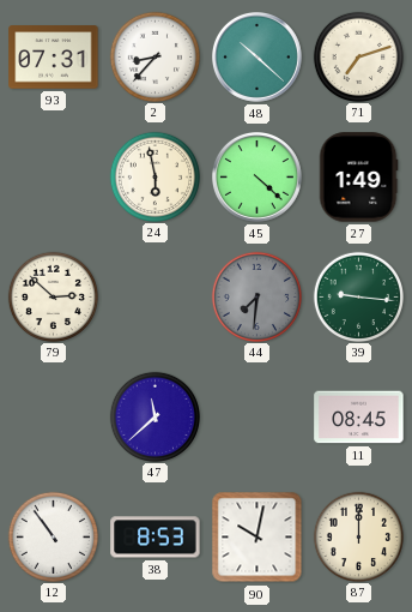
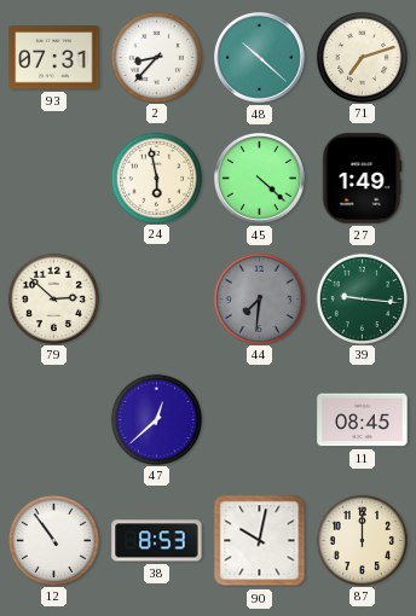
47: 11:38 -> 12:38 (156, 419)
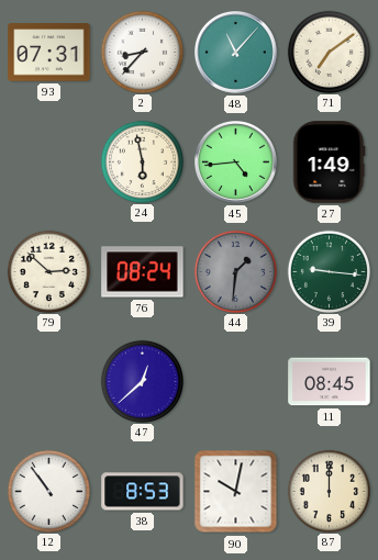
48: 10:22 -> 11:07 (236, 53)
71: 7:12 -> 7:09 (329, 52)
45: 4:22 -> 4:44 (236, 163)
76: none -> 08:24 (143, 272)
44: 7:31 -> 1:31 (235, 271)
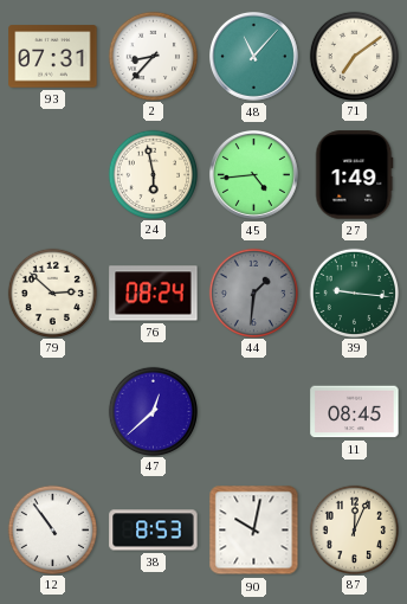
87: 12:00 -> 12:04 (354, 529)
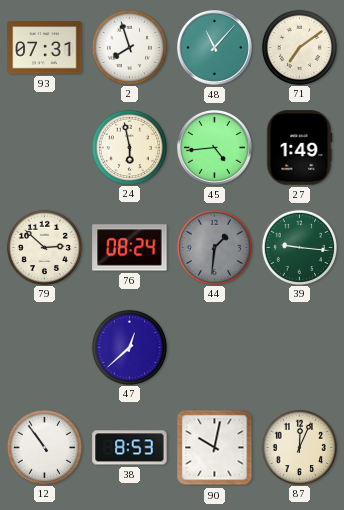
2: 8:37 -> 7:57 (129, 47)
11: 08:45 -> none (355, 412)
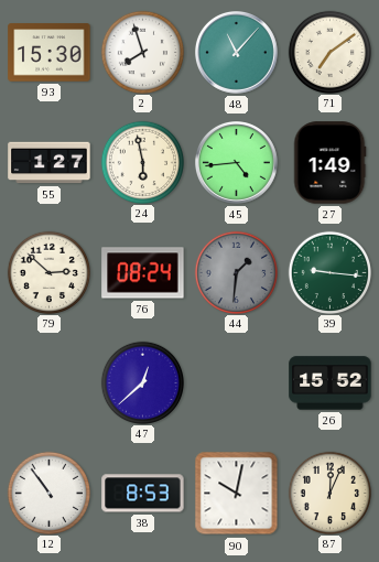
93: 07:31 -> 15:30 (50, 53)
55: none -> 1:27 (50, 163)
26: none -> 15:52 (331, 383)
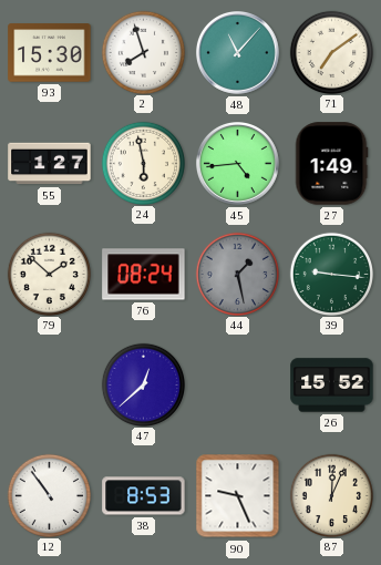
79: 2:52 -> 1:52 (49, 274)
44: 1:31 -> 1:28 (237, 274)
90: 10:02 -> 9:26 (238, 496)
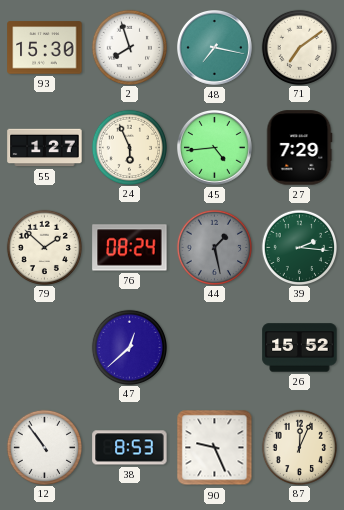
48: 11:07 -> 7:17 (215, 48)
24: 5:58 -> 5:56 (129, 147)
27: 1:49 -> 7:29 (299, 148)
39: 9:16 -> 2:16 (299, 247)
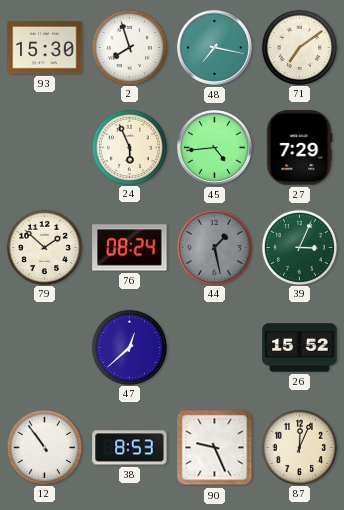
55: 1:27 -> none (45, 148)
39: 2:16 -> 3:04 (299, 247)
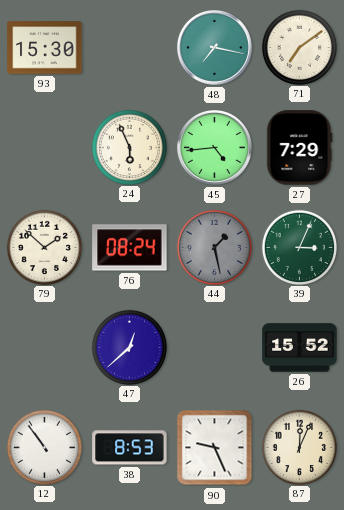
2: 7:57 -> none (129, 47)
